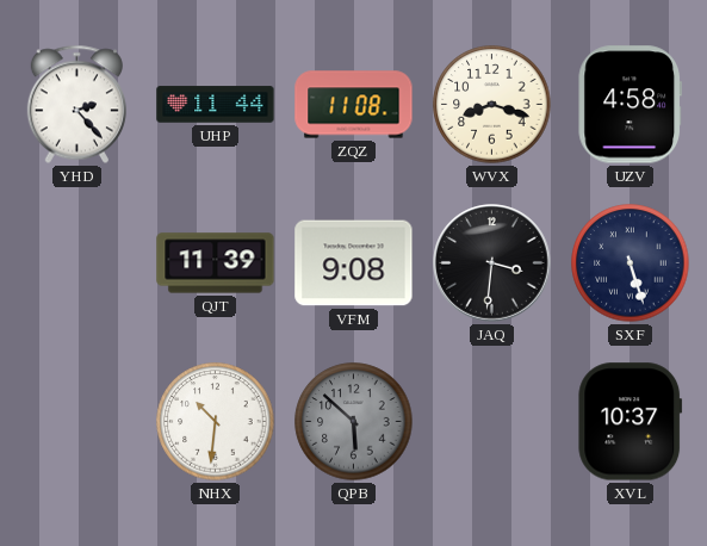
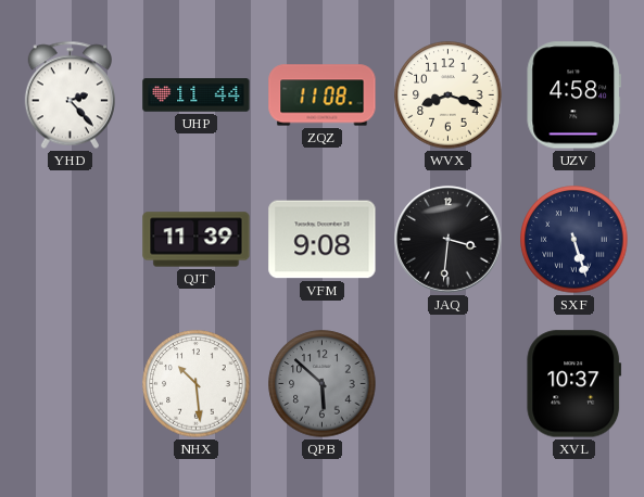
NHX: 10:31 -> 10:29 (197, 384)
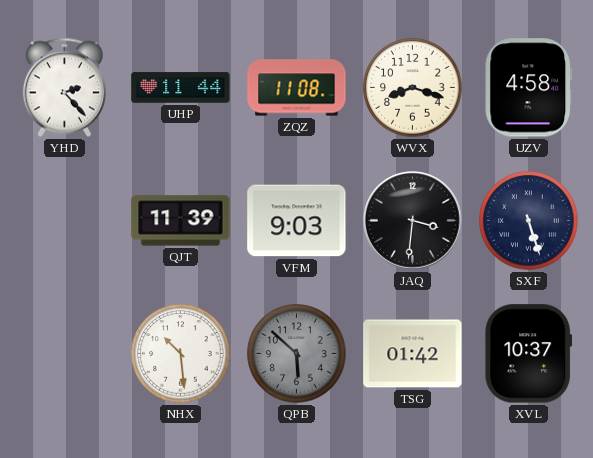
VFM: 9:08 -> 9:03 (297, 221)
TSG: none -> 01:42 (413, 354)
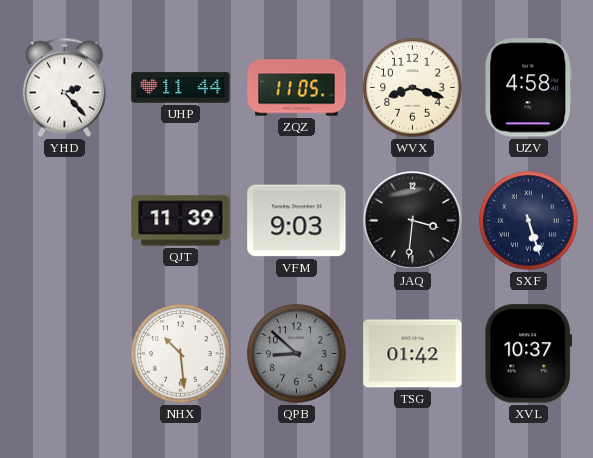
ZQZ: 11:08 -> 11:05 (297, 88)
QPB: 5:52 -> 8:52 (297, 354)
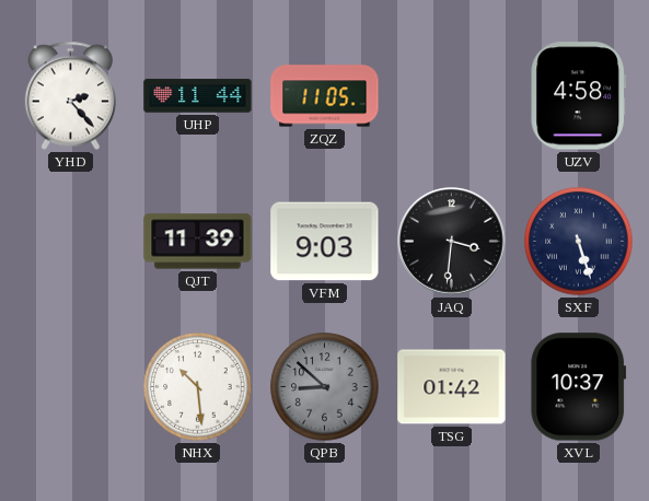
WVX: 8:18 -> none (413, 88)
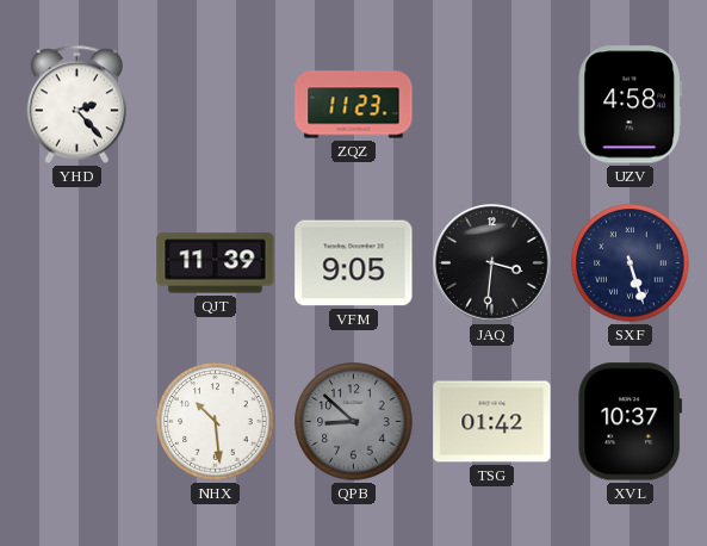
UHP: 11:44 -> none (198, 96)
ZQZ: 11:05 -> 11:23 (354, 105)
VFM: 9:03 -> 9:05 (354, 263)
